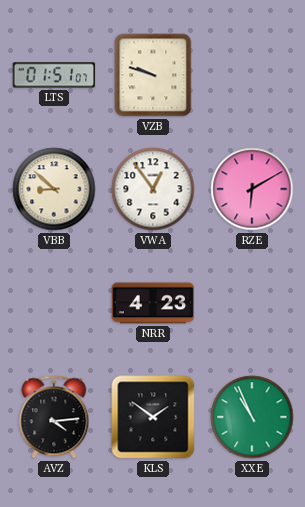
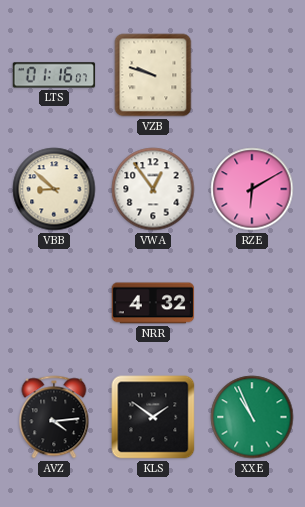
LTS: 01:51 -> 01:16 (54, 75)
NRR: 4:23 -> 4:32 (153, 303)
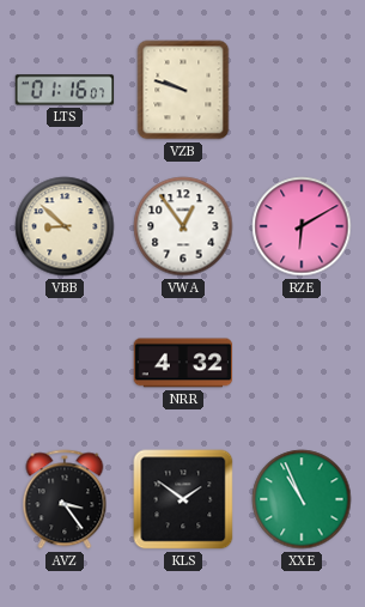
AVZ: 4:14 -> 3:24 (65, 499)
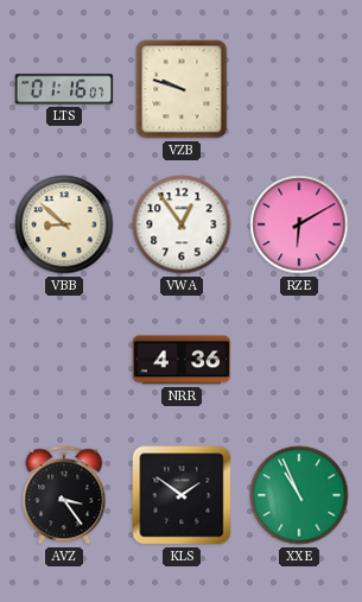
NRR: 4:32 -> 4:36 (182, 360)
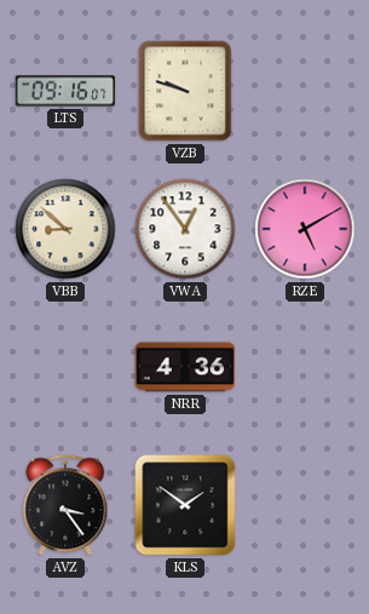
LTS: 01:16 -> 09:16 (65, 91)
RZE: 6:10 -> 5:10 (305, 229)
XXE: 10:56 -> none (299, 495)
